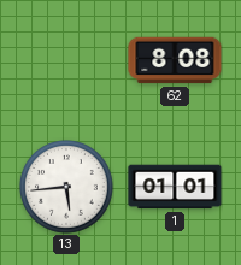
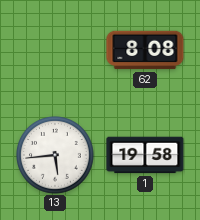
1: 01:01 -> 19:58 (145, 155)
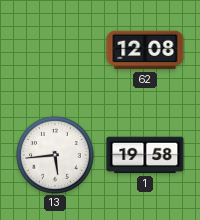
62: 8:08 -> 12:08 (145, 50)
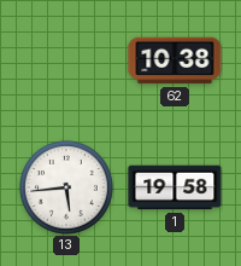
62: 12:08 -> 10:38 (175, 60)
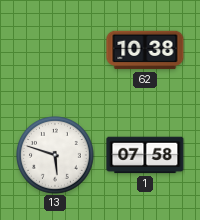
13: 5:44 -> 5:48 (56, 156)
1: 19:58 -> 07:58 (145, 155)
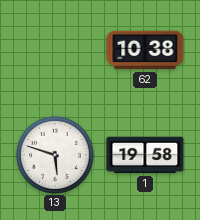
1: 07:58 -> 19:58 (145, 155)
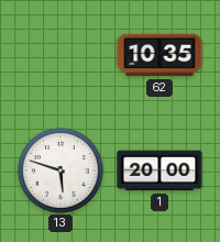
62: 10:38 -> 10:35 (159, 55)
1: 19:58 -> 20:00 (159, 170)
